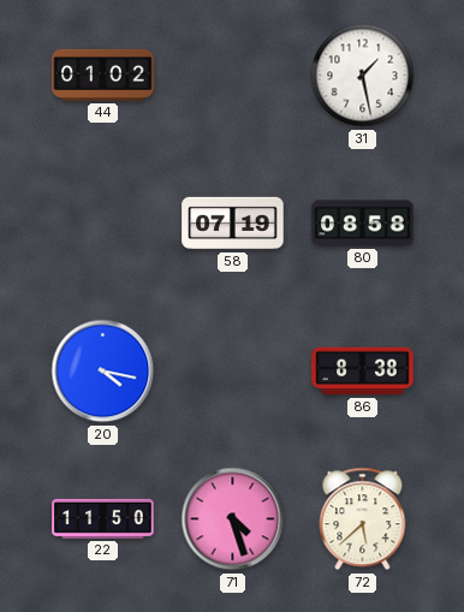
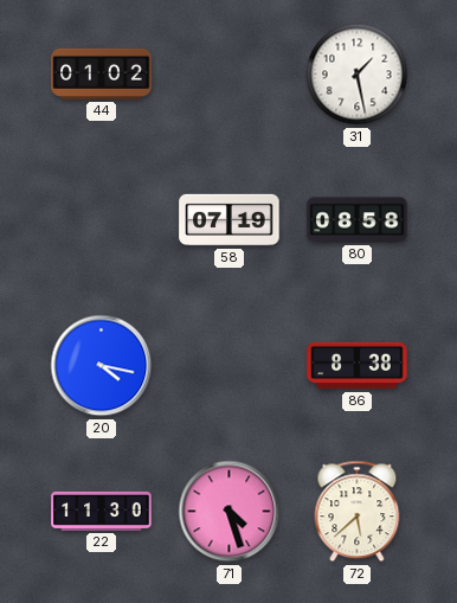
22: 11:50 -> 11:30 (102, 511)
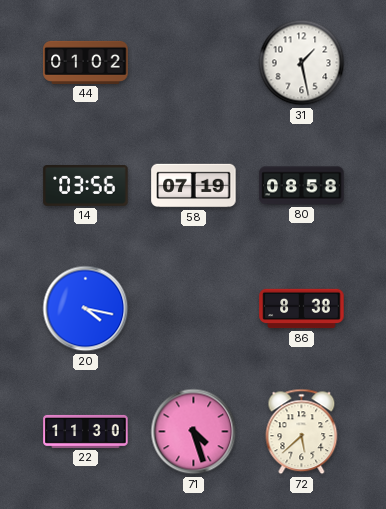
14: none -> 03:56 (86, 186)
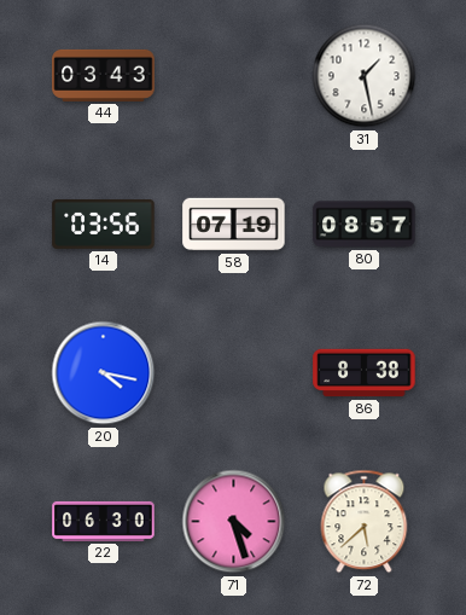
44: 01:02 -> 03:43 (104, 75)
80: 08:58 -> 08:57 (365, 225)
22: 11:30 -> 06:30 (104, 521)
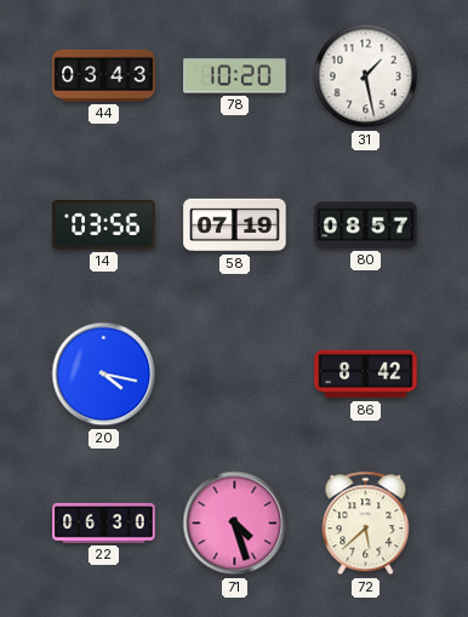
78: none -> 10:20 (235, 76)
86: 8:38 -> 8:42 (366, 375)
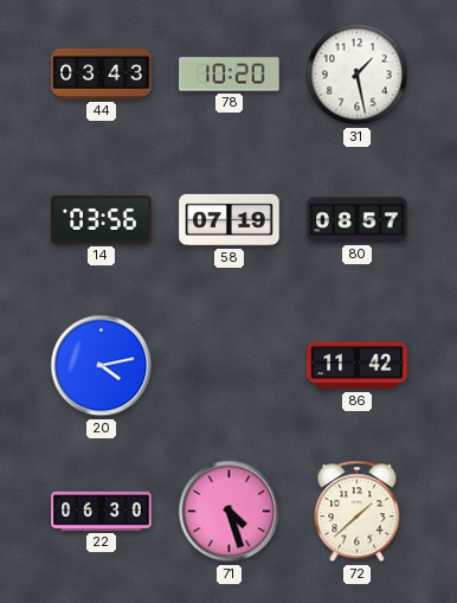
20: 4:17 -> 4:13 (102, 366)
86: 8:42 -> 11:42 (358, 366)
72: 5:38 -> 1:38 (358, 512)
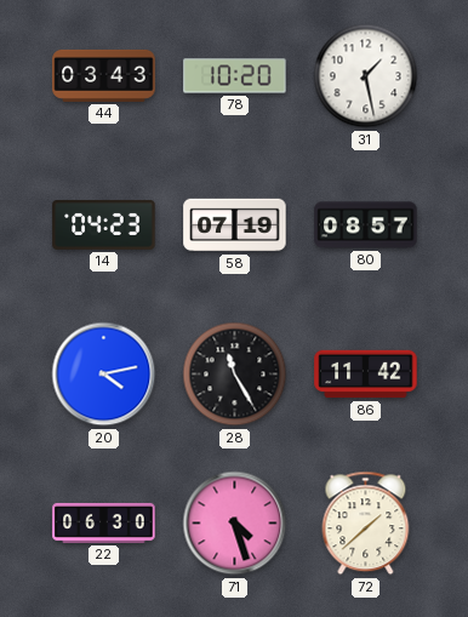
14: 03:56 -> 04:23 (104, 225)
28: none -> 11:25 (235, 375)
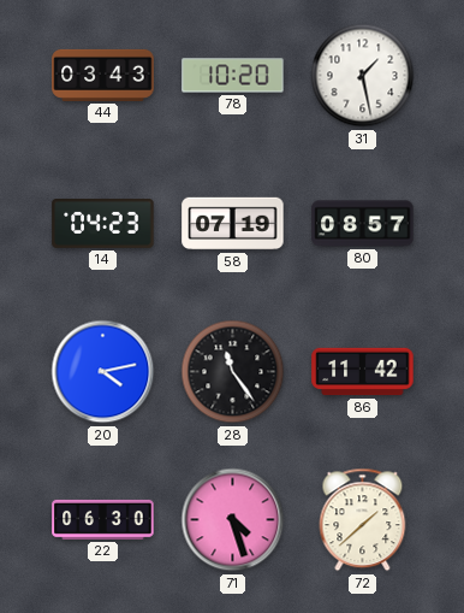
28: 11:25 -> 11:24 (233, 372)
